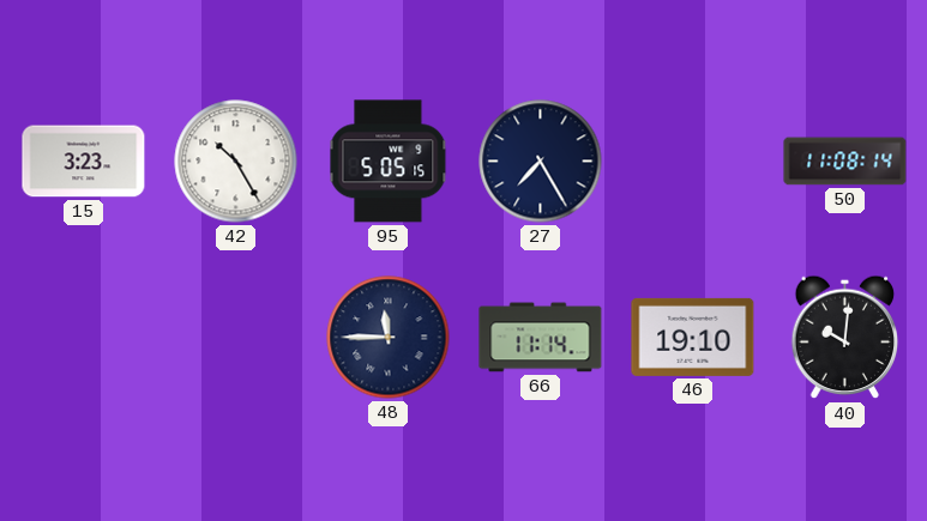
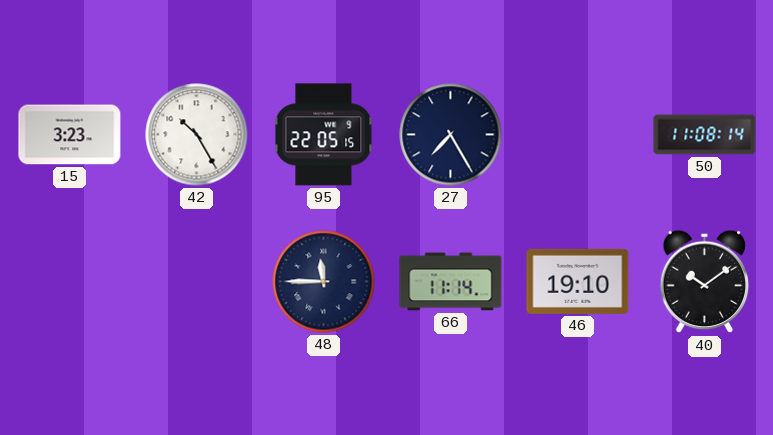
95: 5:05 -> 22:05 (324, 135)
40: 10:01 -> 10:09 (705, 282)
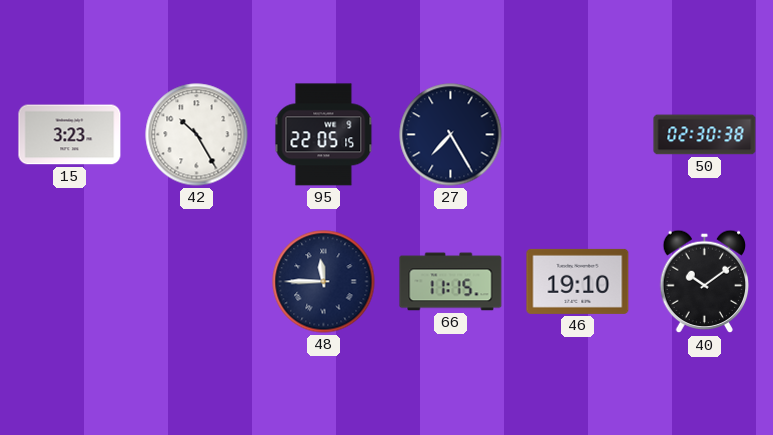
50: 11:08 -> 02:30 (705, 135)
66: 11:14 -> 11:15 (451, 282)
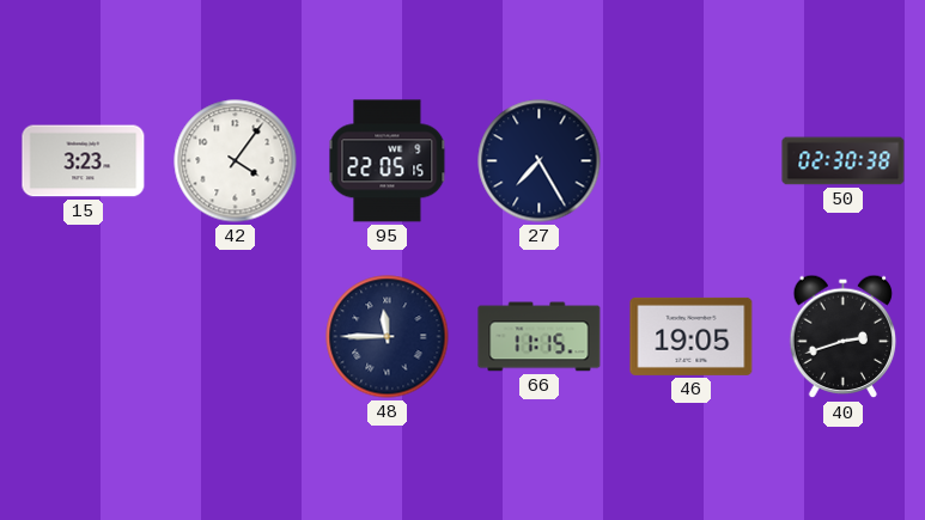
42: 10:25 -> 4:06 (236, 161)
46: 19:10 -> 19:05 (692, 336)
40: 10:09 -> 2:42 (844, 337)
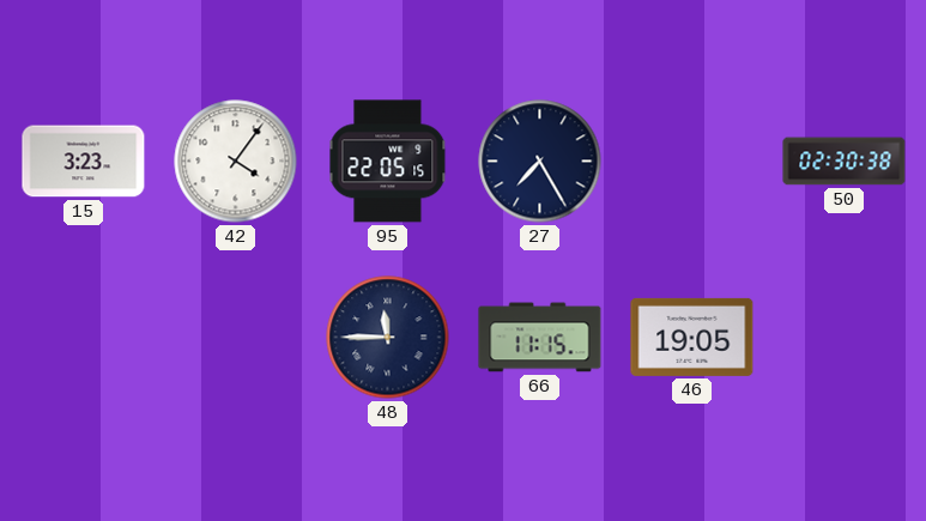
40: 2:42 -> none (844, 337)
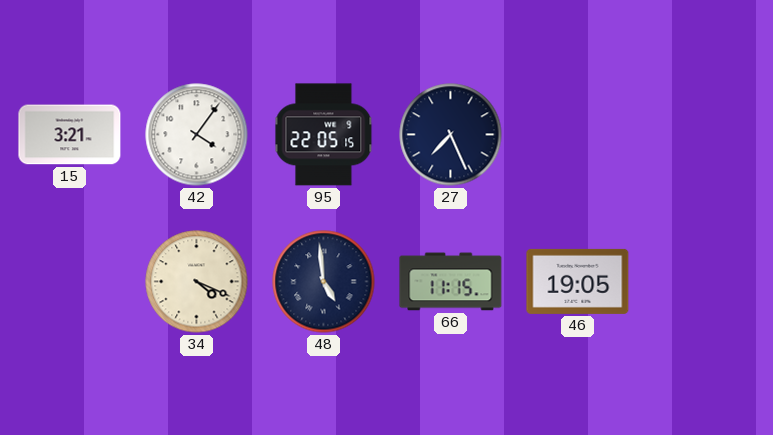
15: 3:23 -> 3:21 (70, 135)
27: 7:25 -> 7:26 (451, 135)
50: 02:30 -> none (845, 162)
34: none -> 4:19 (197, 282)
48: 11:45 -> 4:59 (324, 282)
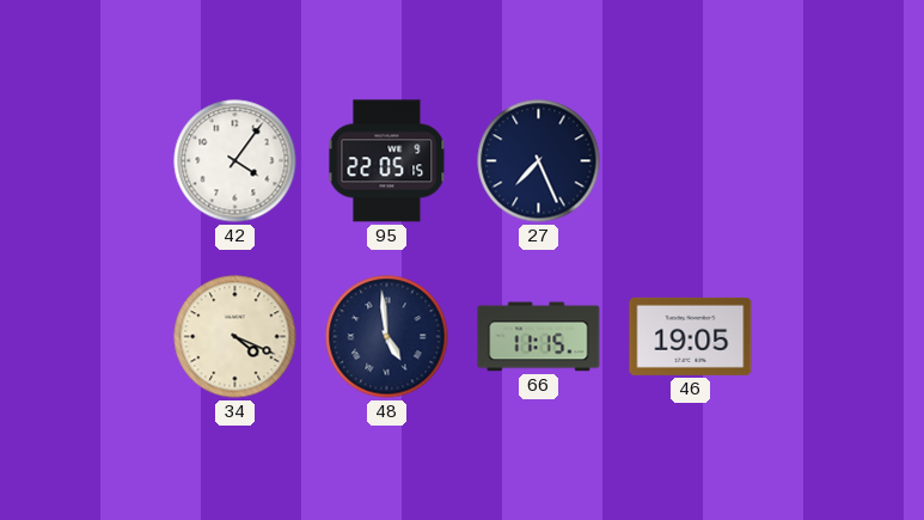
15: 3:21 -> none (70, 135)
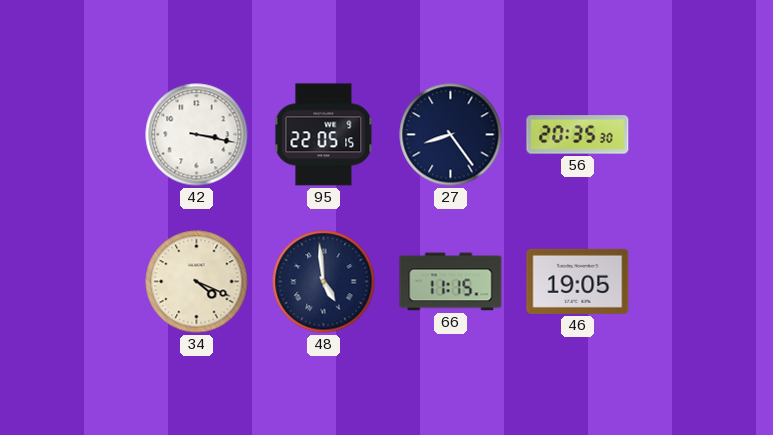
42: 4:06 -> 3:17 (197, 135)
27: 7:26 -> 8:24 (451, 135)
56: none -> 20:35 (578, 135)
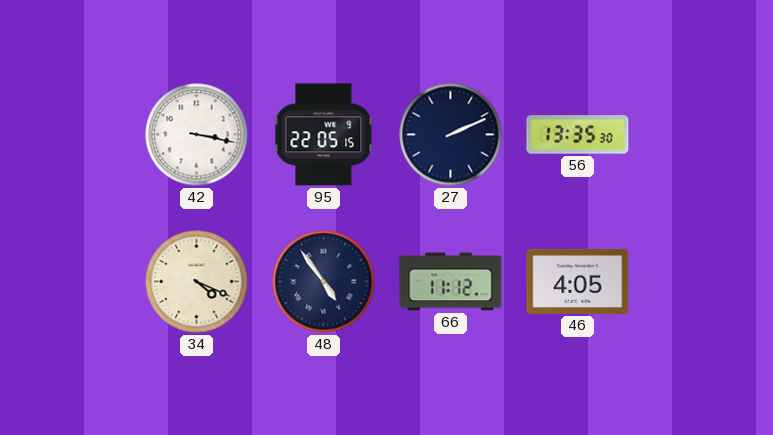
27: 8:24 -> 2:11 (451, 135)
56: 20:35 -> 13:35 (578, 135)
48: 4:59 -> 4:54 (324, 282)
66: 11:15 -> 11:12 (451, 282)
46: 19:05 -> 4:05 (578, 281)
